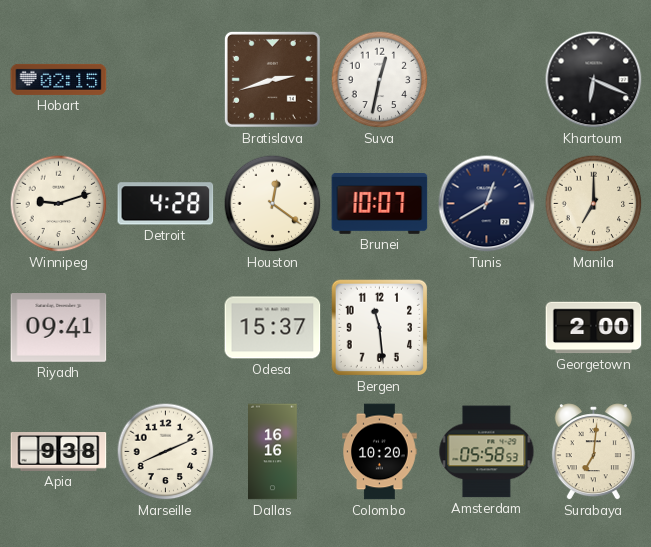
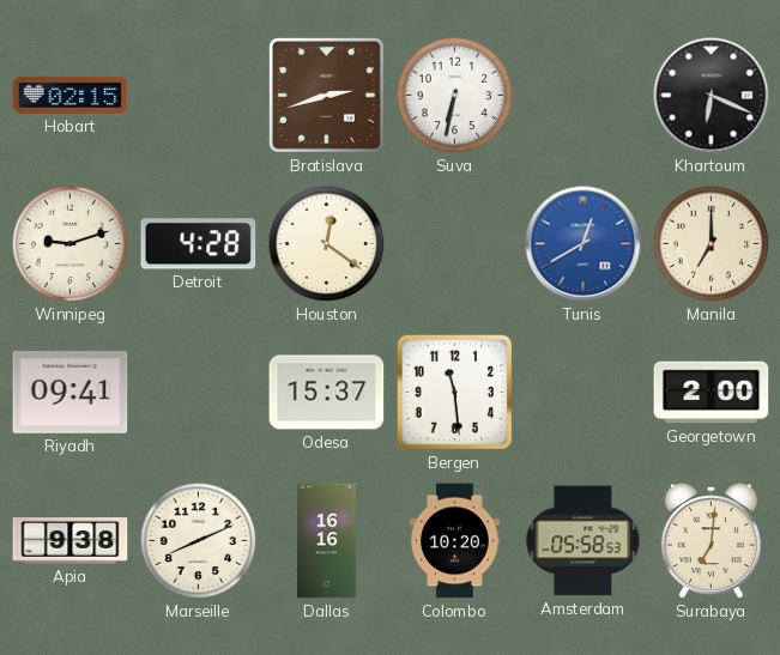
Suva: 12:32 -> 6:32 (455, 96)
Brunei: 10:07 -> none (380, 203)
Tunis dial: navy -> blue (584, 244)
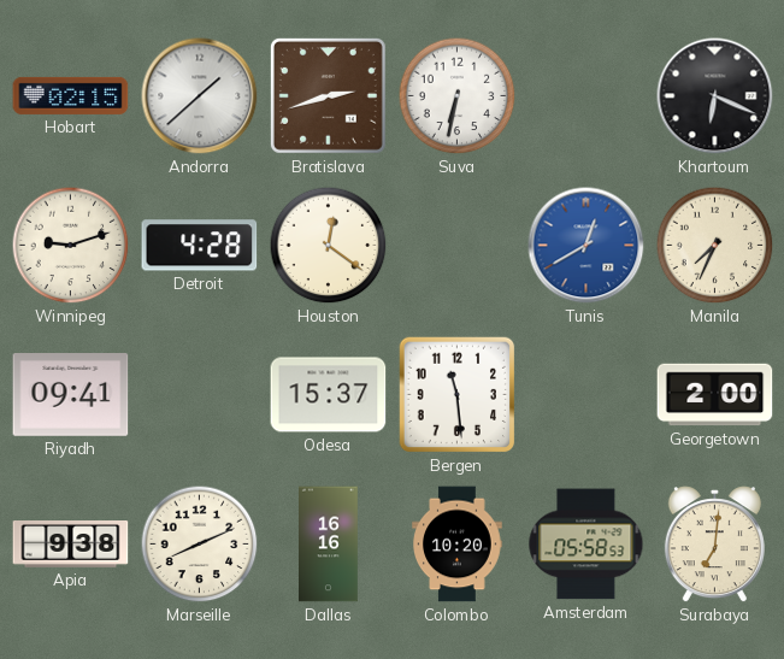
Andorra: none -> 1:38 (200, 96)
Manila: 7:00 -> 7:34 (715, 246)
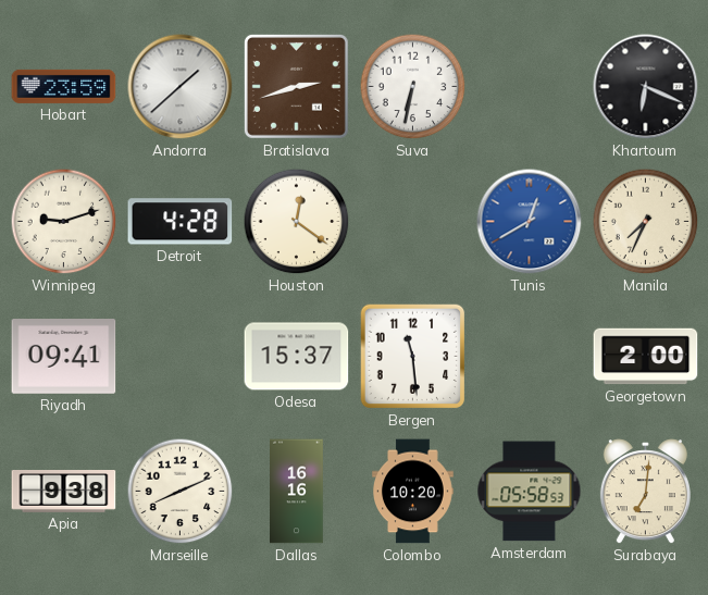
Hobart: 02:15 -> 23:59 (64, 86)
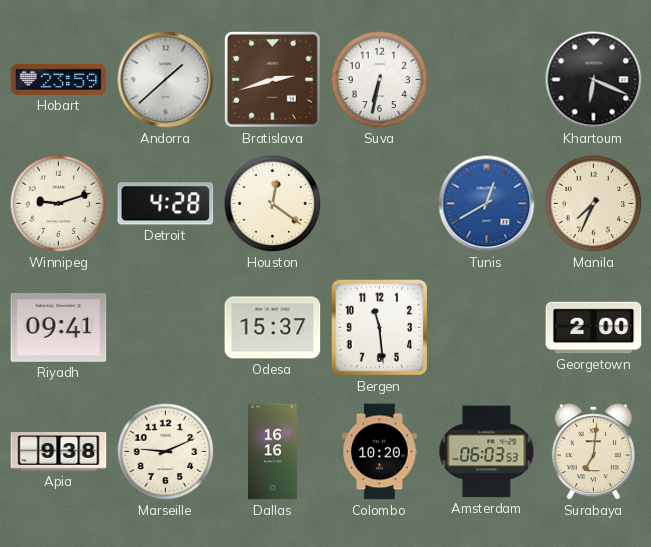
Marseille: 8:11 -> 9:11 (166, 452)
Amsterdam: 05:58 -> 06:03 (487, 452)
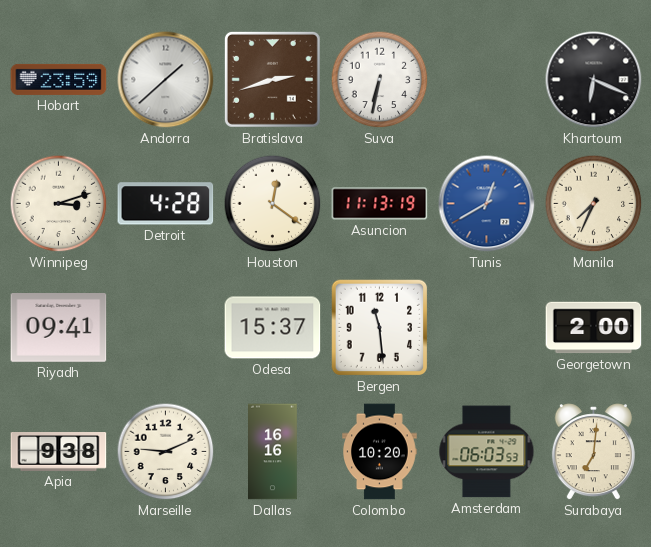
Winnipeg: 9:12 -> 3:12 (59, 204)
Asuncion: none -> 11:13 (380, 204)
